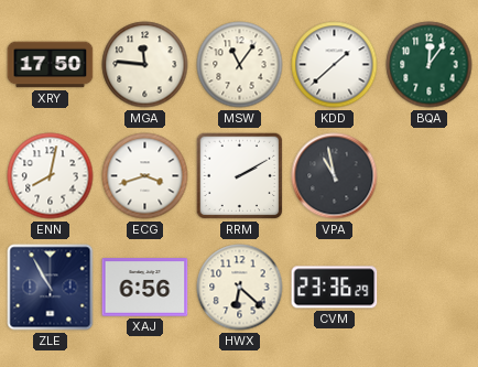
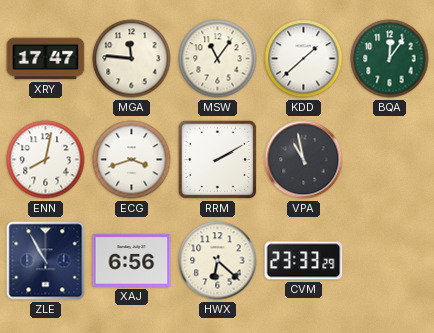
XRY: 17:50 -> 17:47 (46, 59)
CVM: 23:36 -> 23:33 (304, 261)
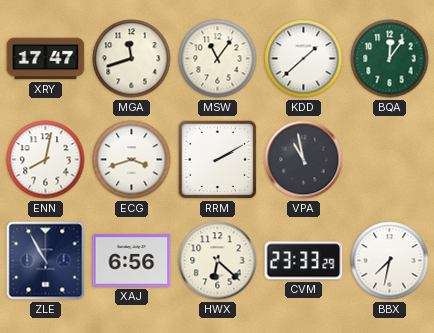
MGA: 11:46 -> 11:42 (132, 59)
BBX: none -> 7:32 (390, 261)
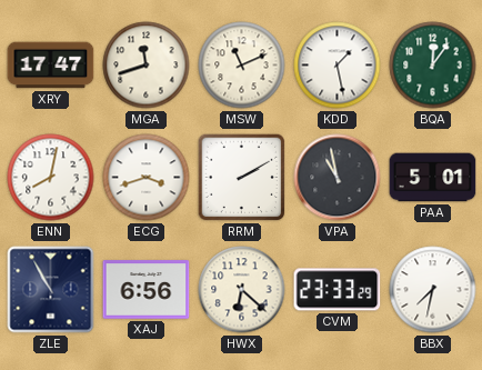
MSW: 11:06 -> 11:11 (242, 66)
KDD: 1:38 -> 1:28 (338, 66)
PAA: none -> 5:01 (433, 178)
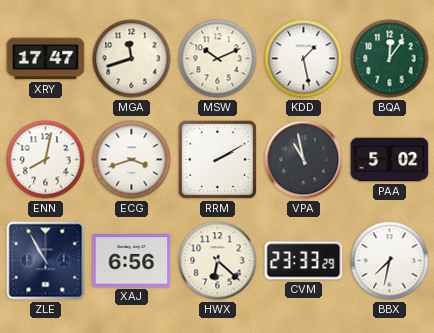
MSW: 11:11 -> 10:11 (218, 59)
PAA: 5:01 -> 5:02 (390, 160)
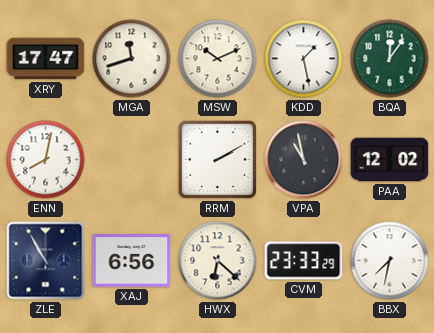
ECG: 3:42 -> none (132, 160)
PAA: 5:02 -> 12:02 (390, 160)
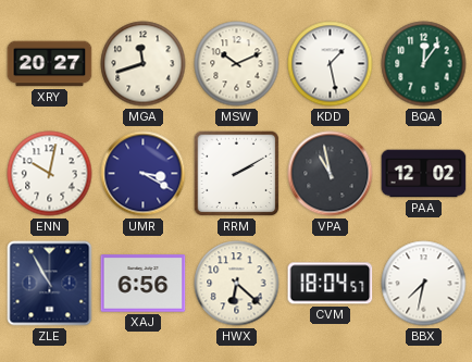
XRY: 17:47 -> 20:27 (50, 64)
ENN: 8:02 -> 10:02 (50, 174)
UMR: none -> 3:20 (144, 174)
CVM: 23:33 -> 18:04 (331, 284)
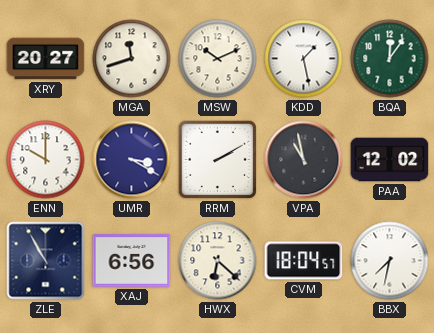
ENN: 10:02 -> 10:00 (46, 160)
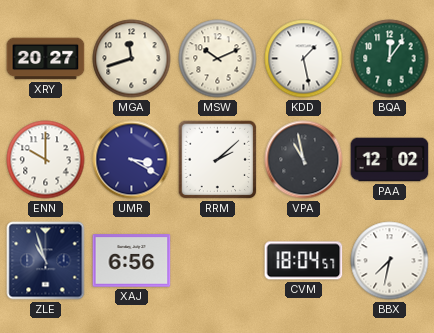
RRM: 2:10 -> 2:08 (218, 160)
ZLE: 10:55 -> 10:57 (46, 261)
HWX: 6:22 -> none (218, 261)
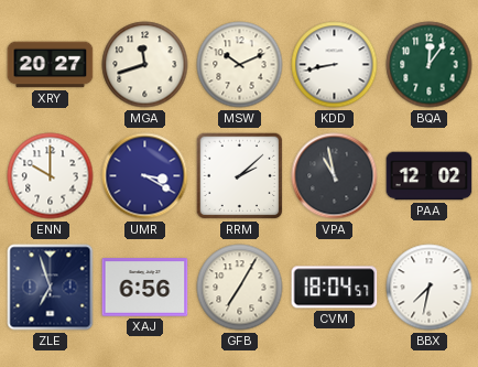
KDD: 1:28 -> 8:43 (335, 65)
ZLE: 10:57 -> 6:57 (51, 288)
GFB: none -> 7:05 (240, 288)
